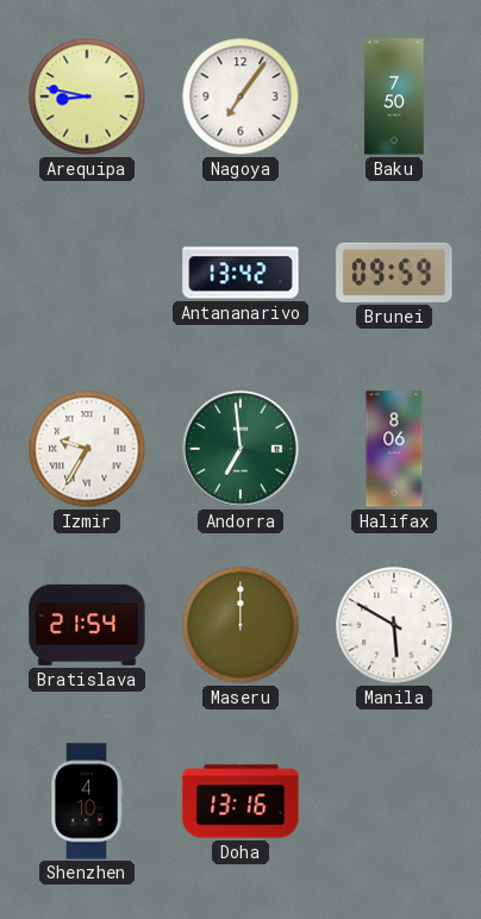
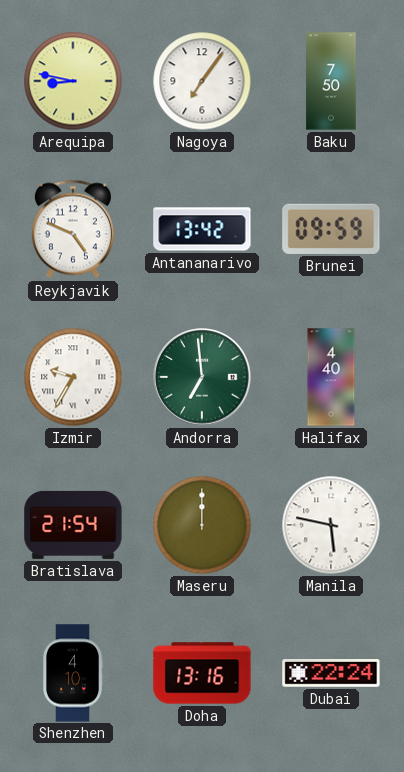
Reykjavik: none -> 4:49 (73, 229)
Halifax: 8:06 -> 4:40 (331, 377)
Manila: 5:50 -> 5:47 (331, 525)
Dubai: none -> 22:24 (331, 673)
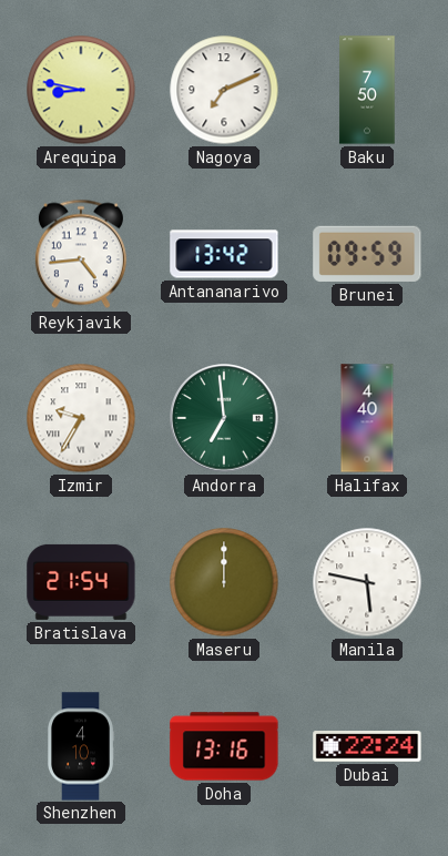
Nagoya: 7:06 -> 7:11 (224, 90)
Reykjavik: 4:49 -> 4:44 (81, 254)
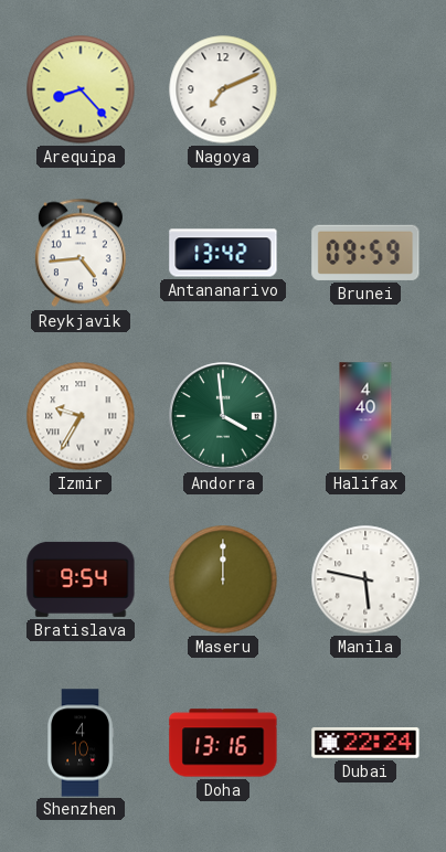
Arequipa: 8:47 -> 8:23 (81, 89)
Baku: 7:50 -> none (367, 90)
Andorra: 6:59 -> 3:59 (223, 416)
Bratislava: 21:54 -> 9:54 (81, 579)
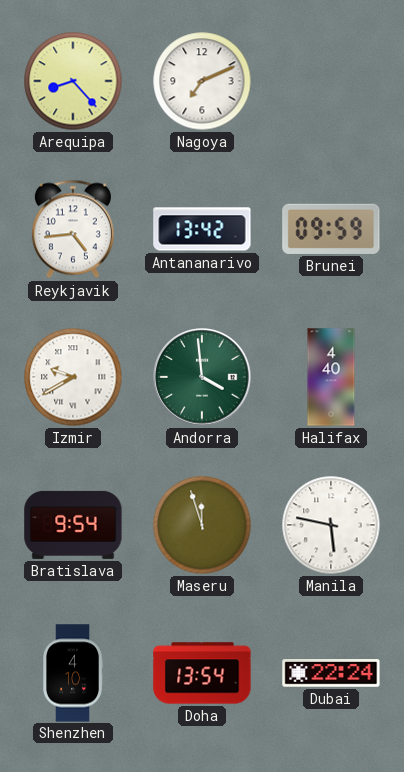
Izmir: 9:35 -> 9:40 (73, 377)
Maseru: 12:00 -> 11:57 (202, 525)
Doha: 13:16 -> 13:54 (202, 673)
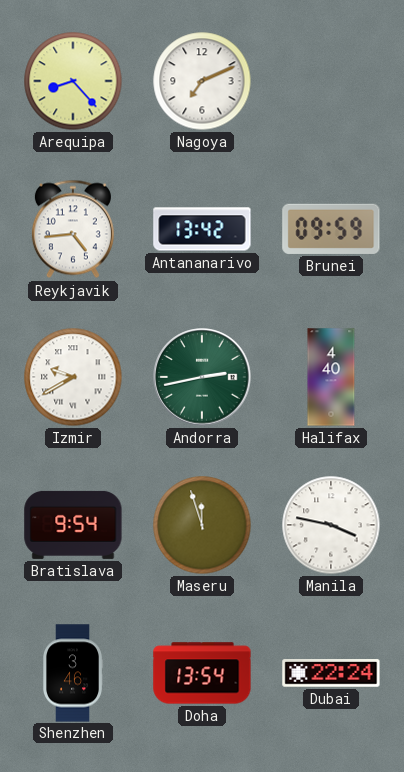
Andorra: 3:59 -> 2:43 (202, 377)
Manila: 5:47 -> 3:47 (331, 525)
Shenzhen: 4:10 -> 3:46 (73, 673)
